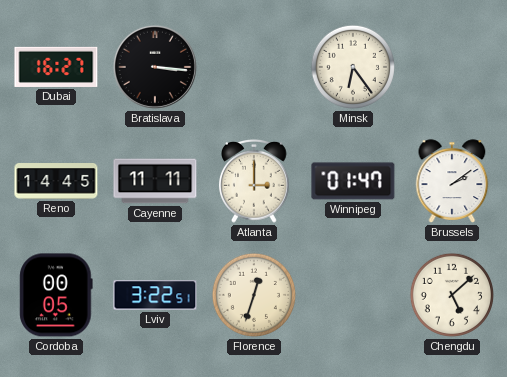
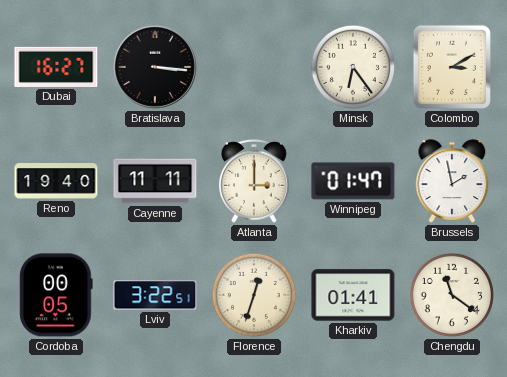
Colombo: none -> 3:10 (452, 67)
Reno: 14:45 -> 19:40 (56, 181)
Brussels: 2:09 -> 1:58 (452, 181)
Kharkiv: none -> 01:41 (353, 295)
Chengdu: 5:08 -> 11:21 (452, 295)
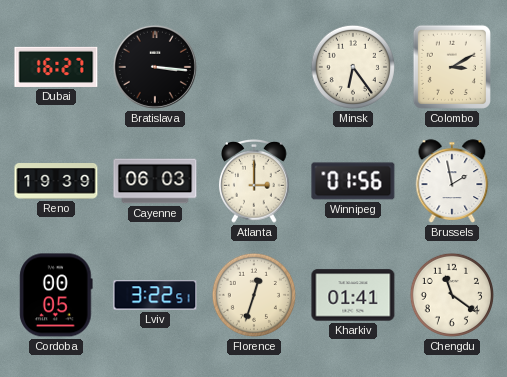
Reno: 19:40 -> 19:39 (56, 181)
Cayenne: 11:11 -> 06:03 (155, 181)
Winnipeg: 01:47 -> 01:56 (353, 181)
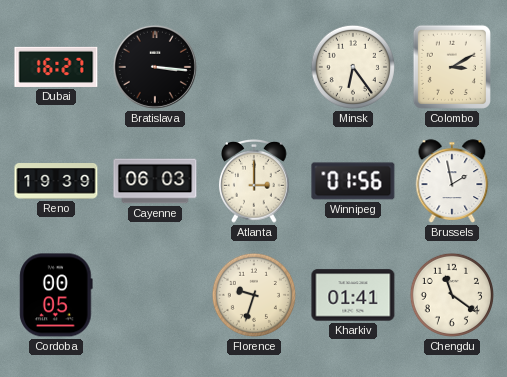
Lviv: 3:22 -> none (155, 295)
Florence: 12:33 -> 9:33 (254, 295)
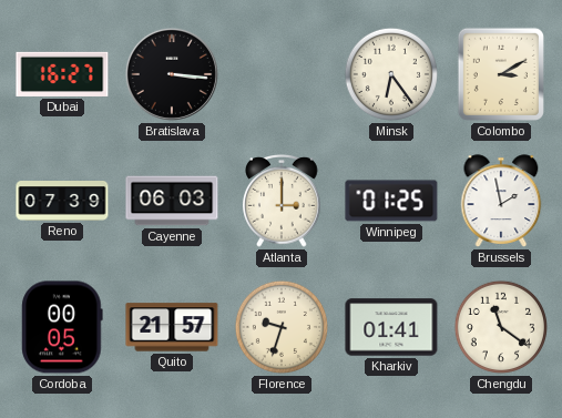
Reno: 19:39 -> 07:39 (62, 201)
Winnipeg: 01:56 -> 01:25 (391, 201)
Quito: none -> 21:57 (172, 327)
